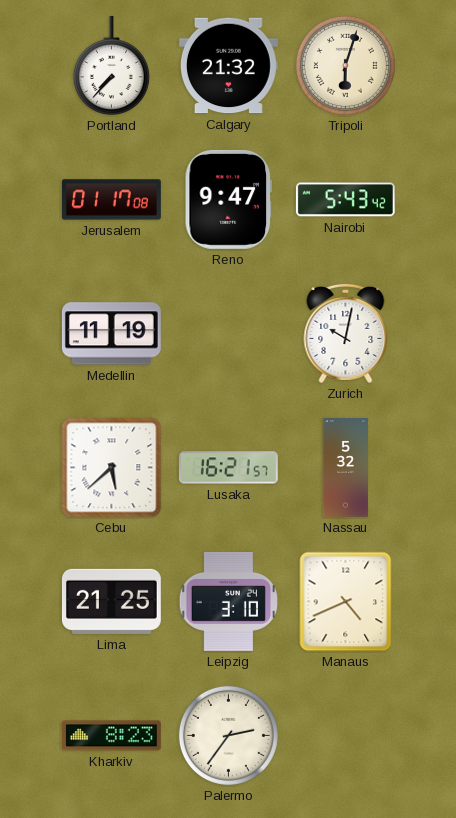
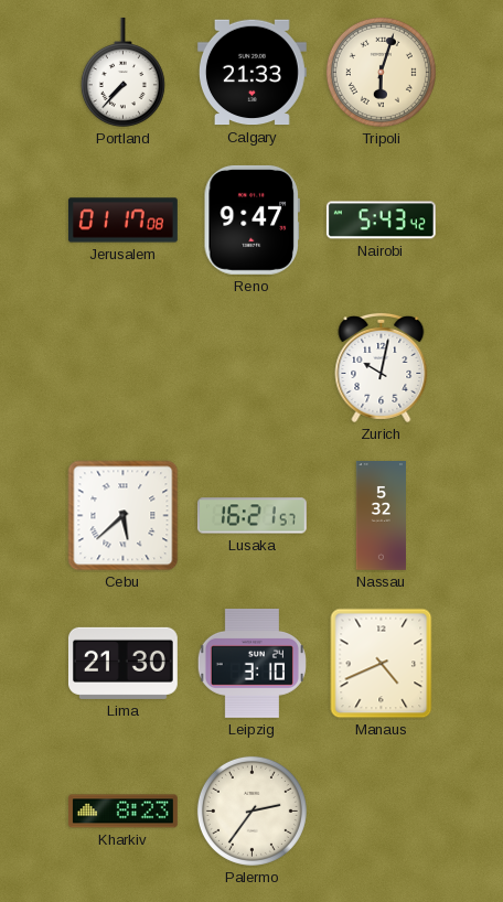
Calgary: 21:32 -> 21:33 (251, 73)
Medellin: 11:19 -> none (111, 334)
Lima: 21:25 -> 21:30 (122, 663)
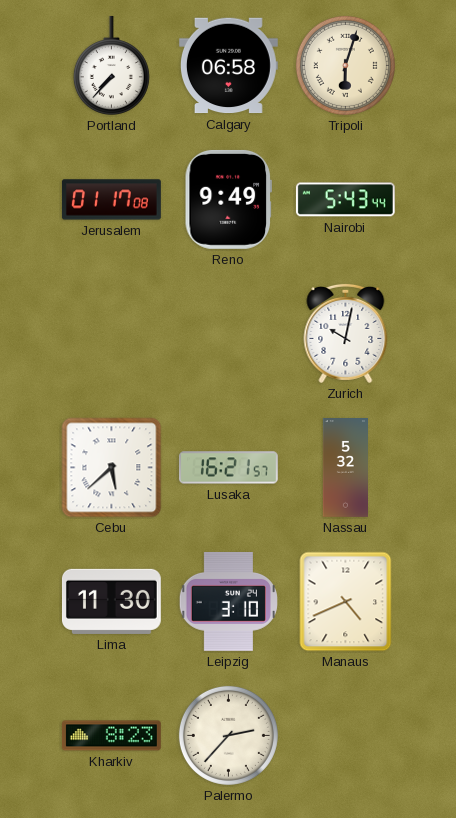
Calgary: 21:33 -> 06:58 (228, 66)
Reno: 9:47 -> 9:49 (228, 199)
Nairobi: 5:43:42 -> 5:43:44 (345, 200)
Lima: 21:30 -> 11:30 (111, 601)
Palermo: 2:36 -> 2:37 (228, 735)
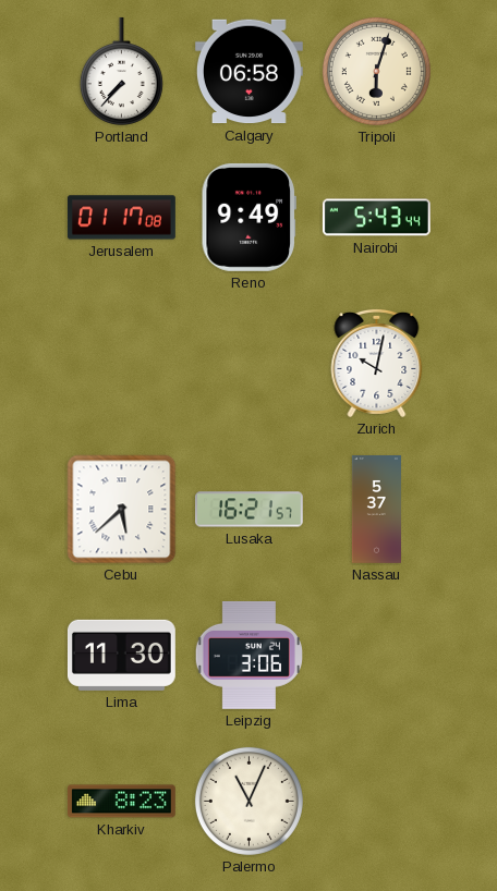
Nassau: 5:32 -> 5:37 (376, 510)
Leipzig: 3:10 -> 3:06 (248, 655)
Manaus: 4:41 -> none (346, 602)
Palermo: 2:37 -> 11:04 (248, 801)
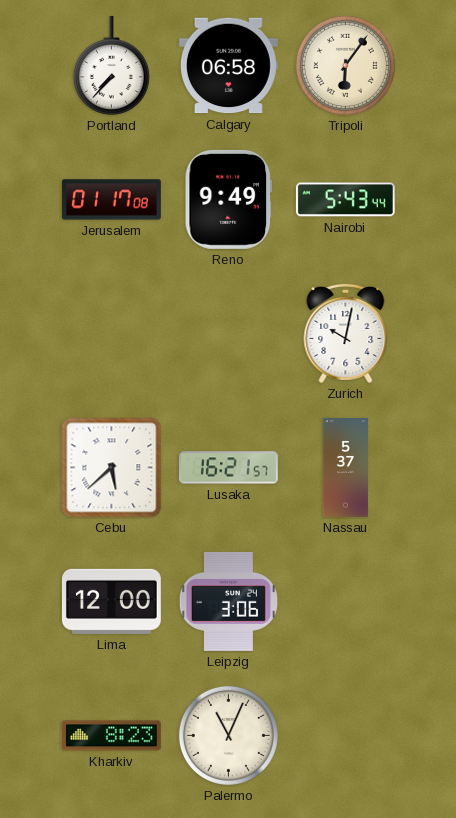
Tripoli: 6:03 -> 6:06 (345, 65)
Lima: 11:30 -> 12:00 (111, 601)
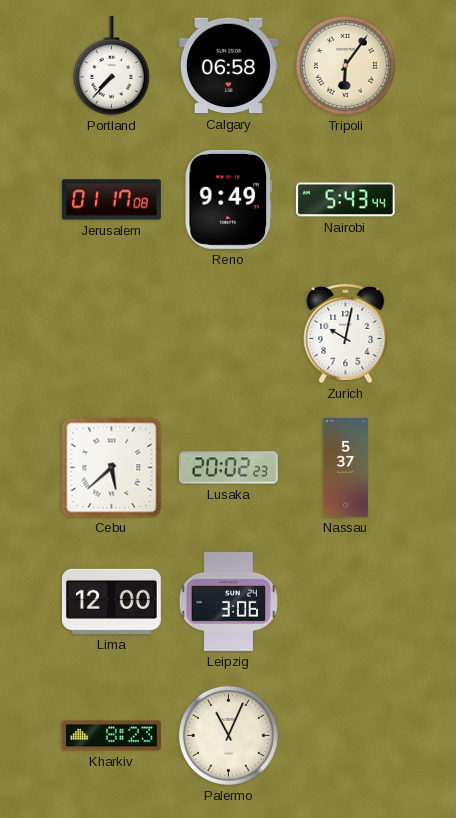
Lusaka: 16:21 -> 20:02 (228, 468)
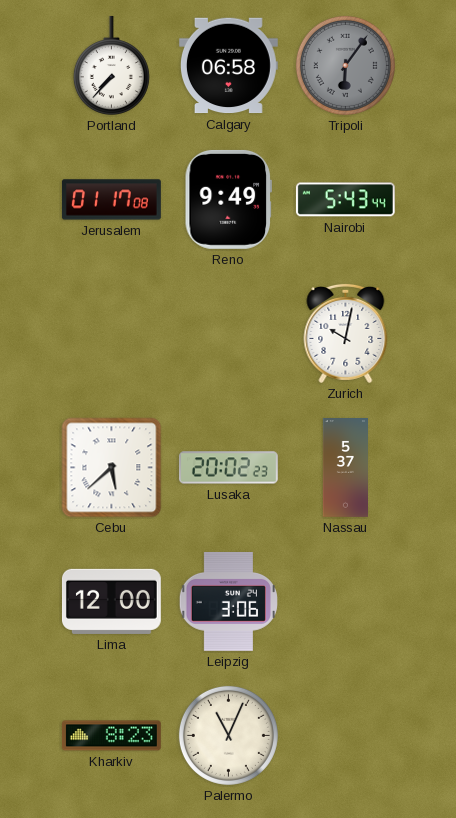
Tripoli dial: cream -> grey (345, 65)
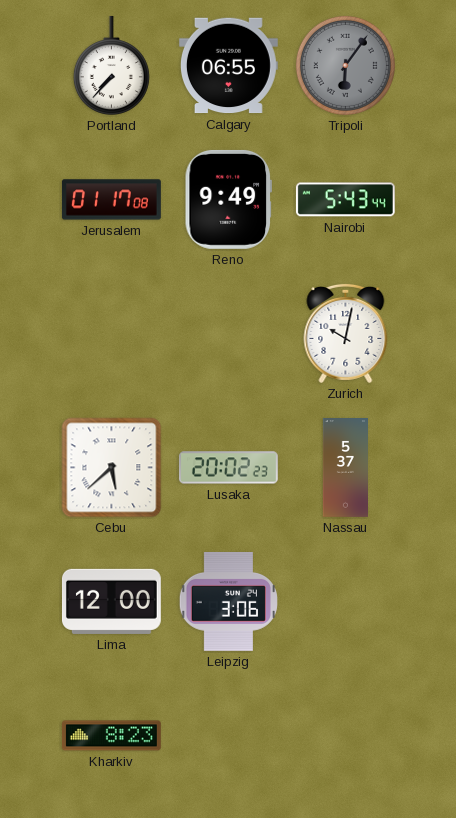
Calgary: 06:58 -> 06:55 (228, 66)
Palermo: 11:04 -> none (228, 735)
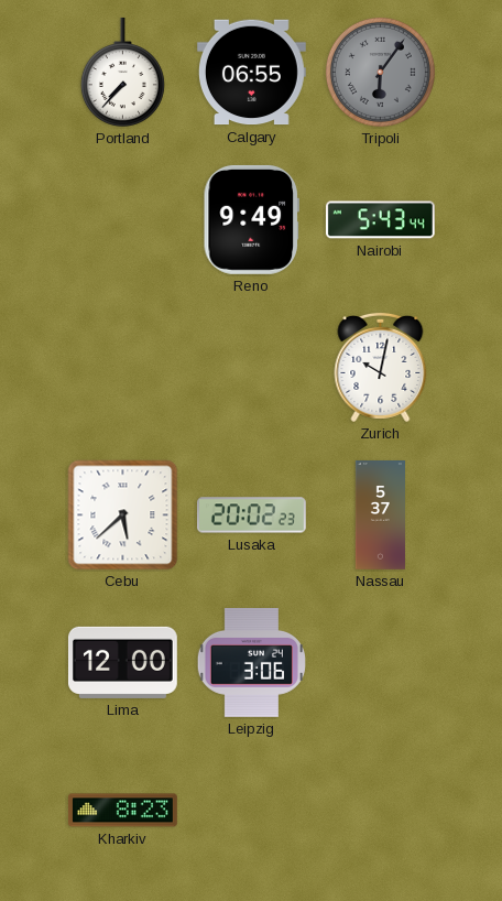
Jerusalem: 01:17 -> none (111, 200)
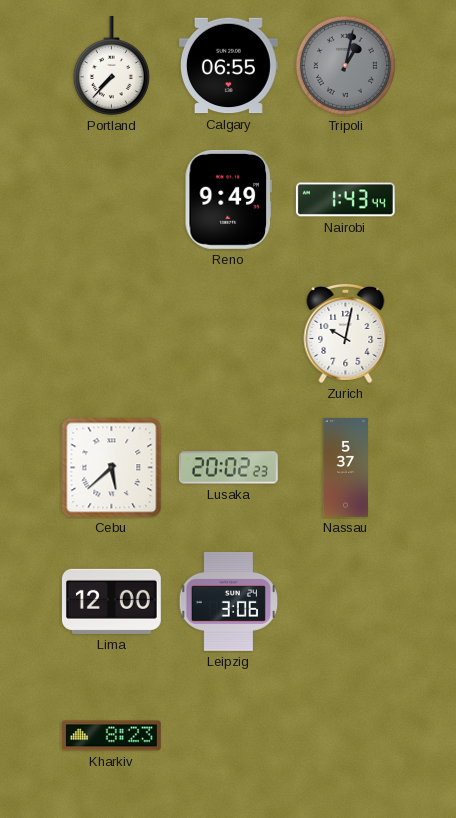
Tripoli: 6:06 -> 1:02 (345, 65)
Nairobi: 5:43 -> 1:43 (345, 200)
